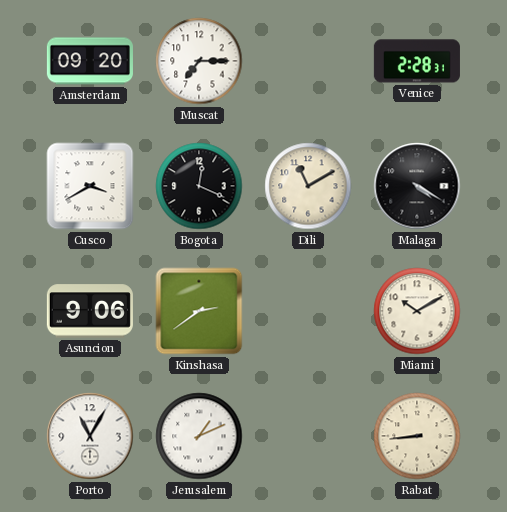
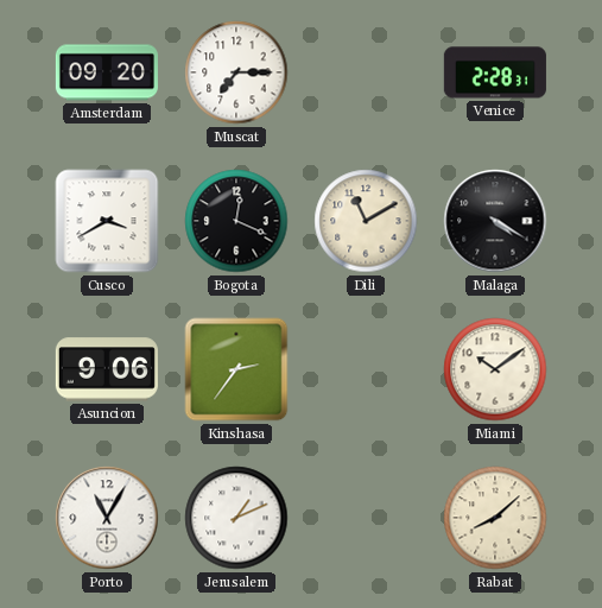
Kinshasa: 2:39 -> 2:36 (236, 369)
Miami: 10:10 -> 10:09 (495, 369)
Rabat: 8:44 -> 8:08 (495, 518)
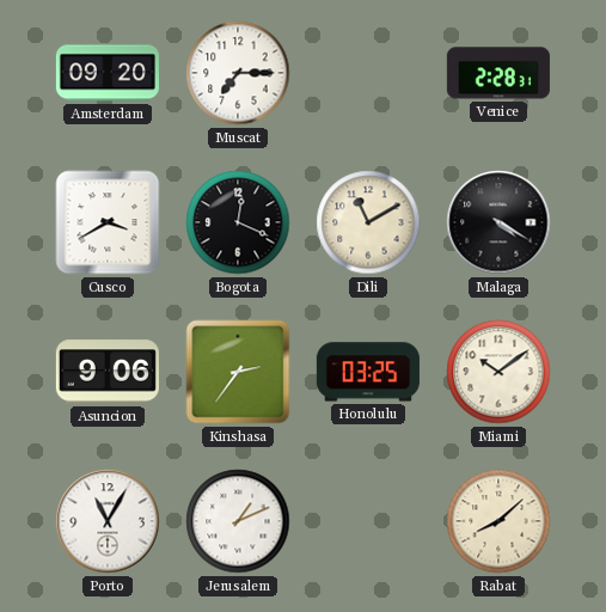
Honolulu: none -> 03:25 (368, 372)
